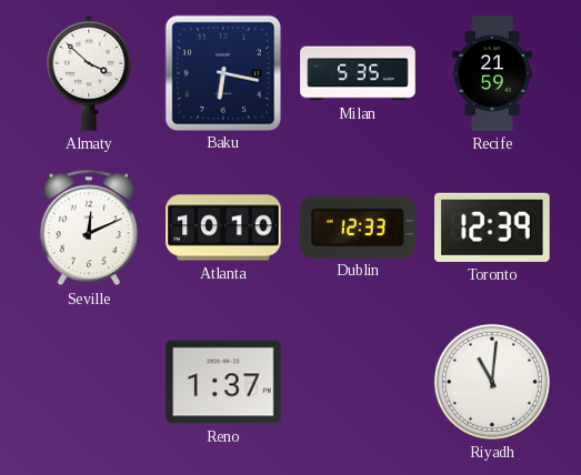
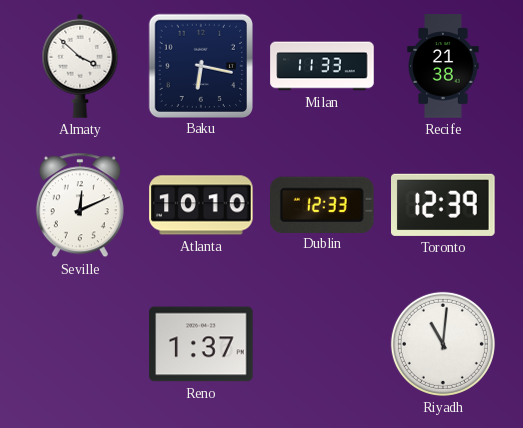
Milan: 5:35 -> 11:33 (322, 66)
Recife: 21:59 -> 21:38 (443, 66)
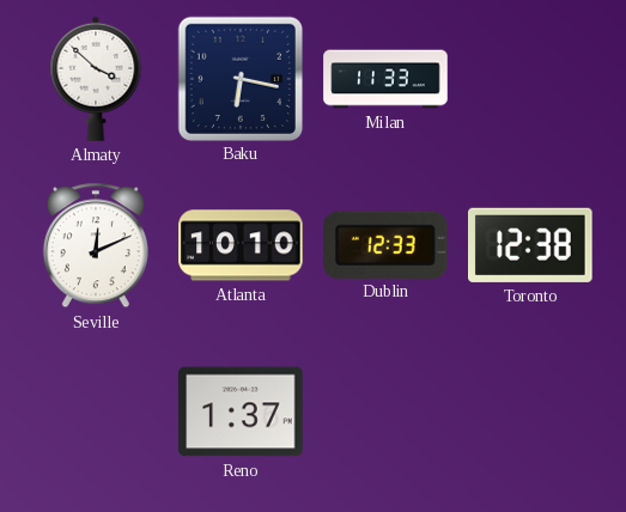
Recife: 21:38 -> none (443, 66)
Toronto: 12:39 -> 12:38 (531, 245)
Riyadh: 11:01 -> none (443, 344)
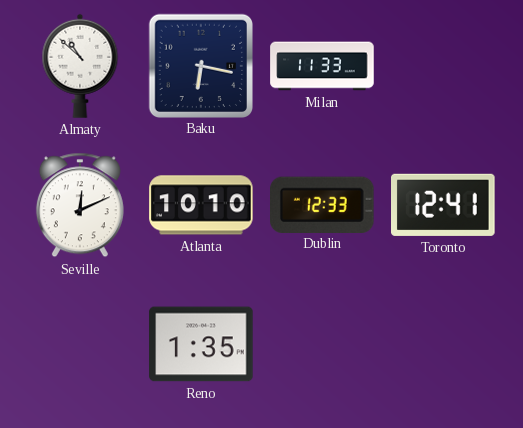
Almaty: 3:52 -> 10:52 (80, 66)
Toronto: 12:38 -> 12:41 (444, 205)
Reno: 1:37 -> 1:35 (201, 344)
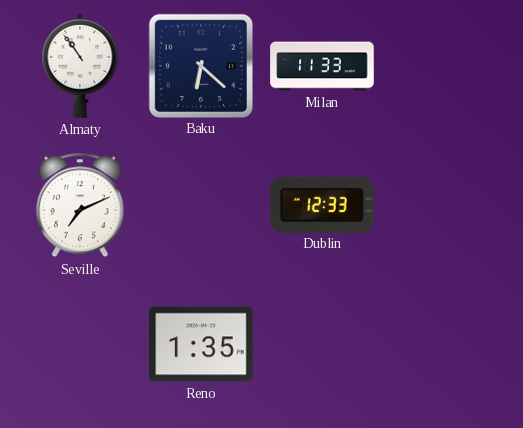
Almaty: 10:52 -> 10:54 (80, 66)
Baku: 6:17 -> 6:22 (200, 65)
Seville: 12:11 -> 7:11 (80, 205)
Atlanta: 10:10 -> none (201, 205)
Toronto: 12:41 -> none (444, 205)
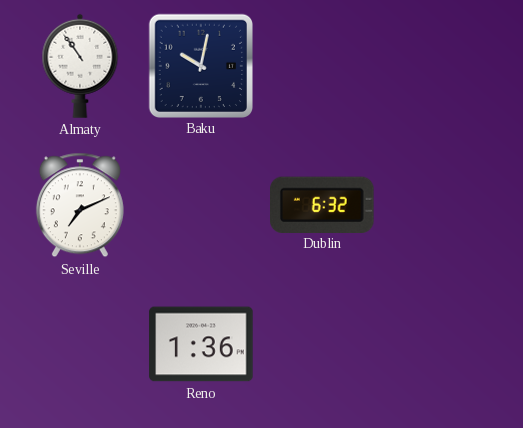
Baku: 6:22 -> 10:02 (200, 65)
Milan: 11:33 -> none (322, 66)
Dublin: 12:33 -> 6:32 (323, 204)
Reno: 1:35 -> 1:36 (201, 344)
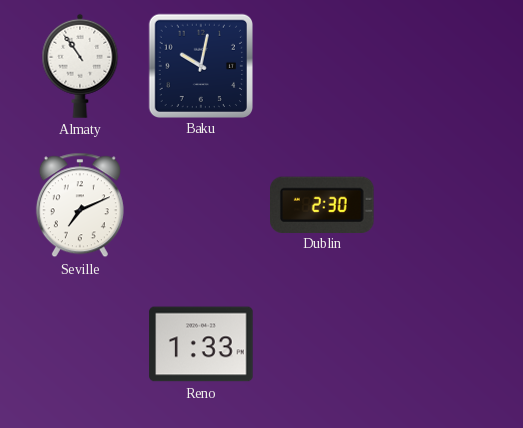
Dublin: 6:32 -> 2:30 (323, 204)
Reno: 1:36 -> 1:33 (201, 344)
